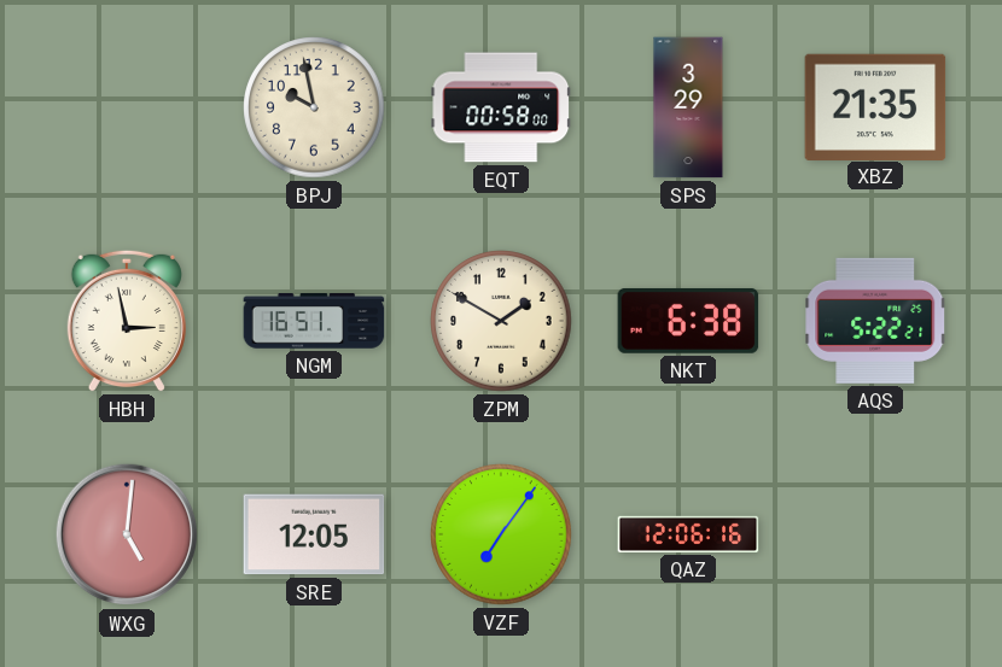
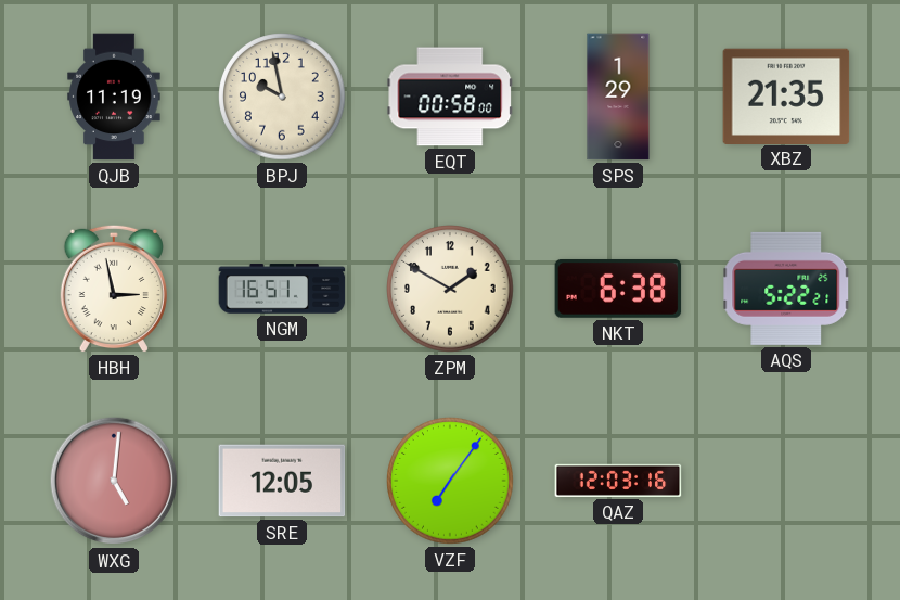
QJB: none -> 11:19 (114, 97)
SPS: 3:29 -> 1:29 (618, 97)
QAZ: 12:06 -> 12:03 (618, 481)
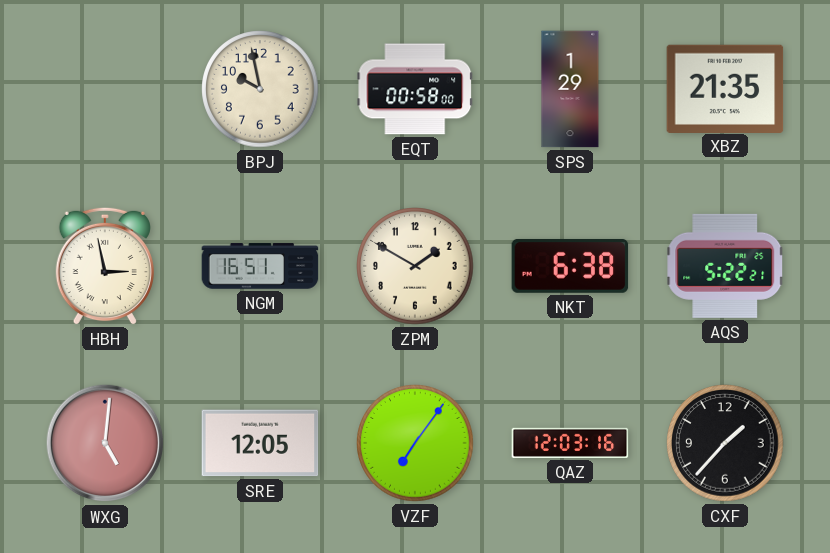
QJB: 11:19 -> none (114, 97)
CXF: none -> 1:37 (725, 443)
